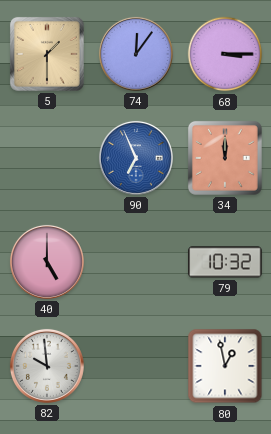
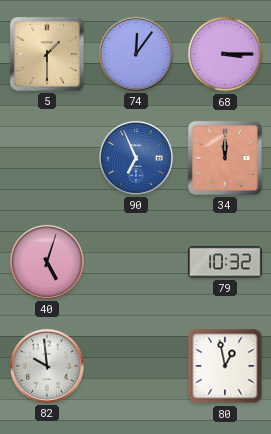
40: 5:00 -> 5:03 (47, 262)
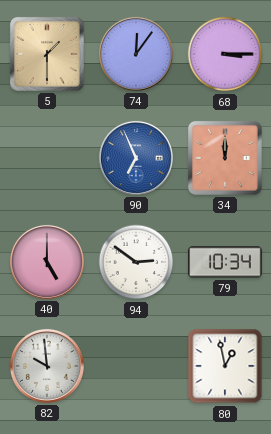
40: 5:03 -> 5:00 (47, 262)
94: none -> 2:51 (136, 262)
79: 10:32 -> 10:34 (225, 262)
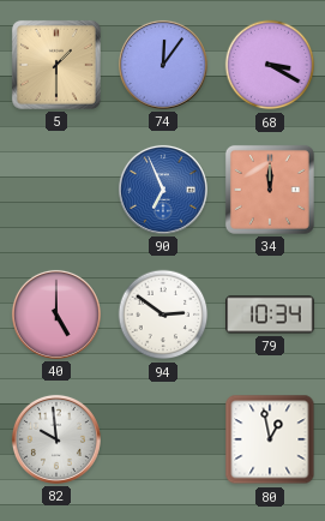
68: 3:15 -> 3:20 (270, 65)
